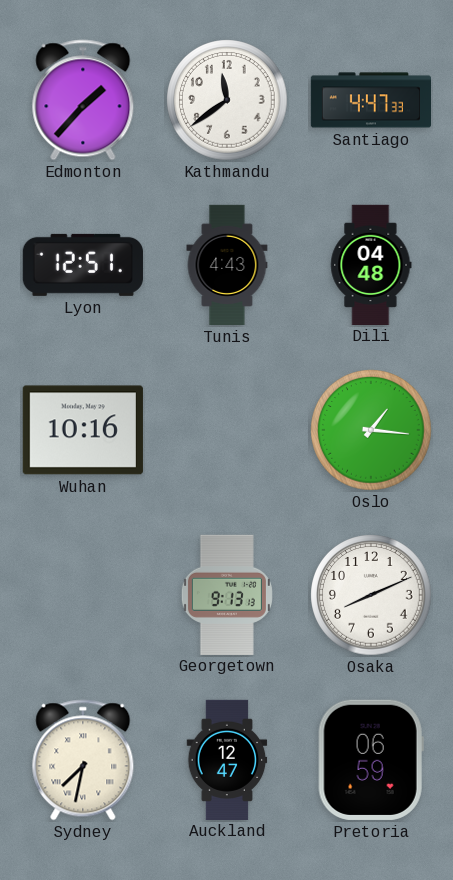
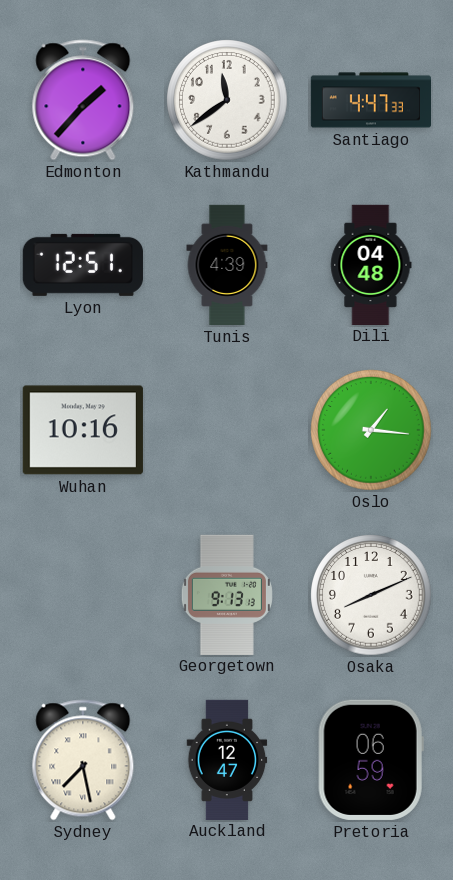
Tunis: 4:43 -> 4:39 (227, 265)
Sydney: 7:32 -> 7:28 (83, 760)
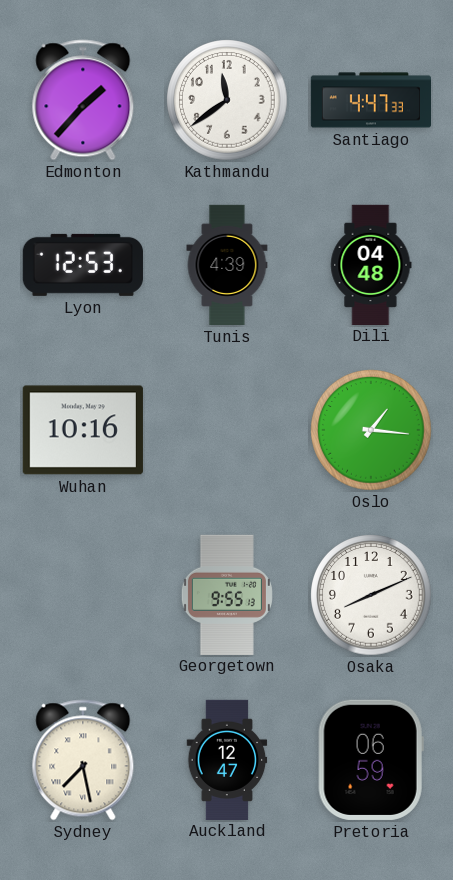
Lyon: 12:51 -> 12:53 (83, 265)
Georgetown: 9:13 -> 9:55 (227, 594)
